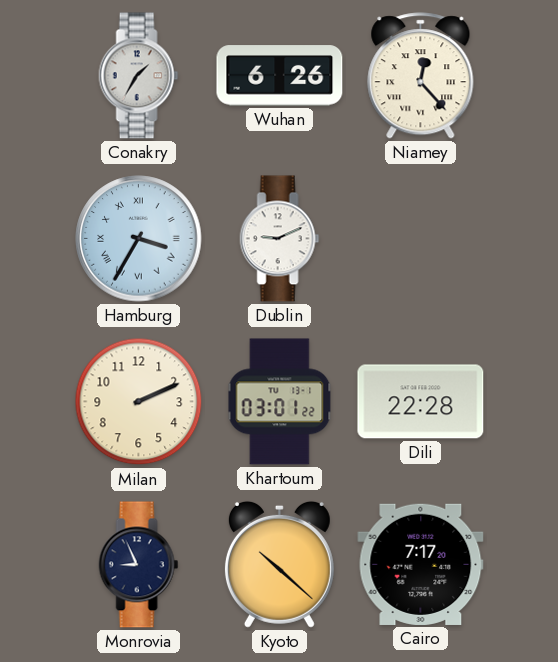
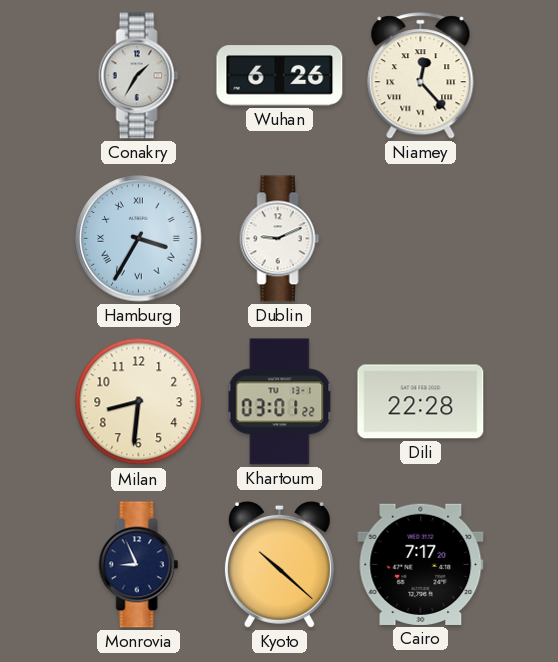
Milan: 2:11 -> 8:31 (139, 402)
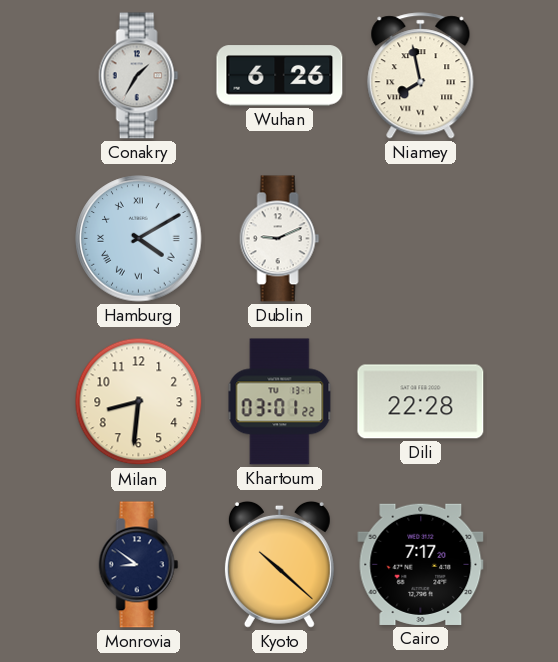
Niamey: 12:23 -> 7:58 (421, 76)
Hamburg: 3:35 -> 4:10 (139, 239)
Monrovia: 8:56 -> 8:51 (139, 565)
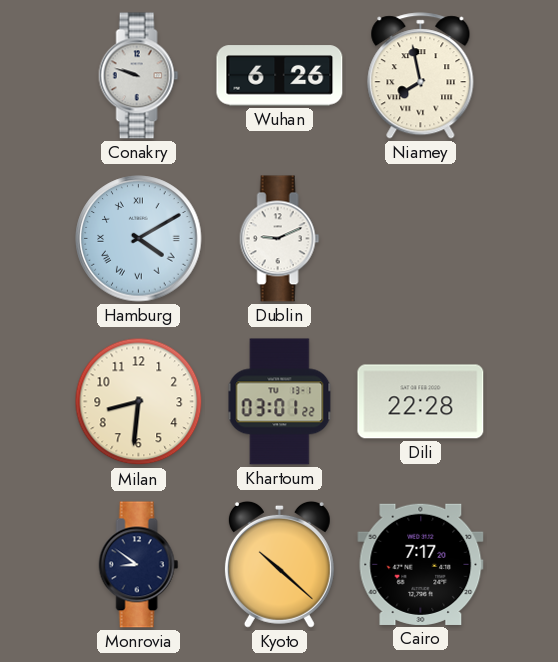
Conakry: 1:35 -> 9:48 (139, 76)
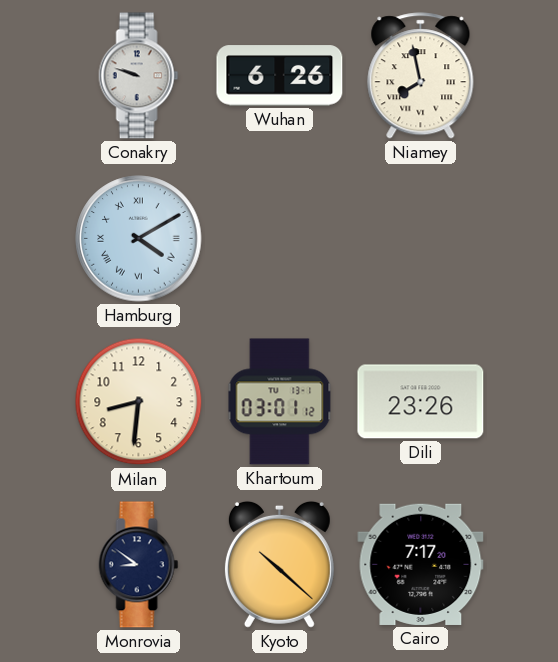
Dublin: 9:11 -> none (280, 239)
Khartoum: 03:01:22 -> 03:01:12 (280, 402)
Dili: 22:28 -> 23:26 (421, 402)
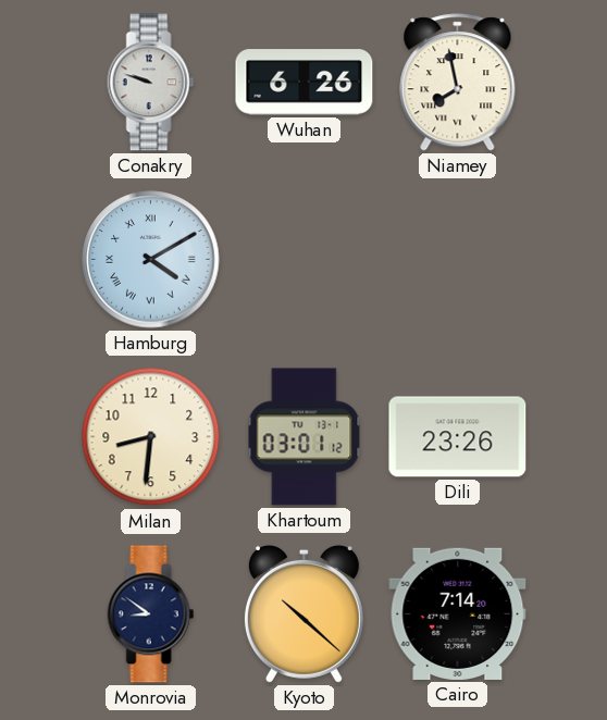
Cairo: 7:17 -> 7:14 (458, 613)
